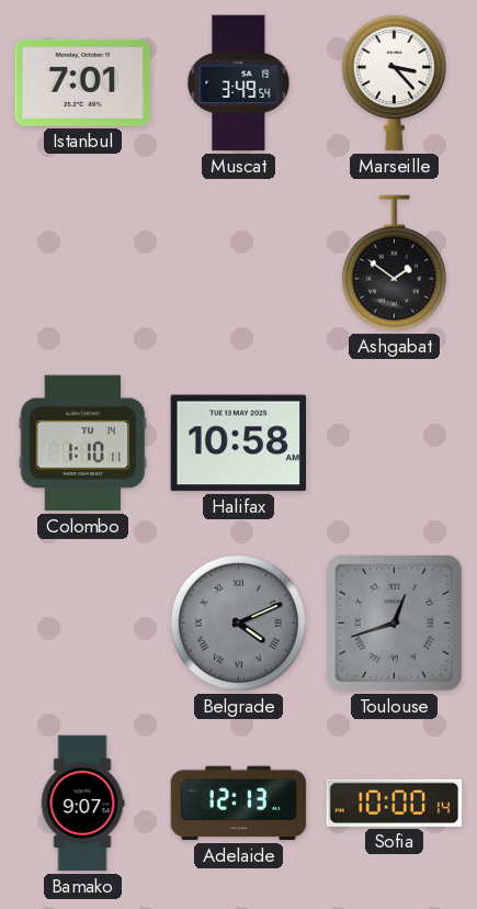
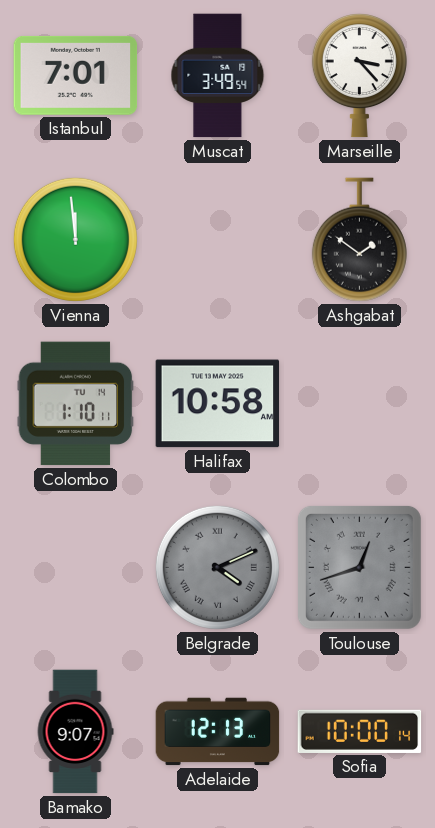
Vienna: none -> 11:59 (75, 239)
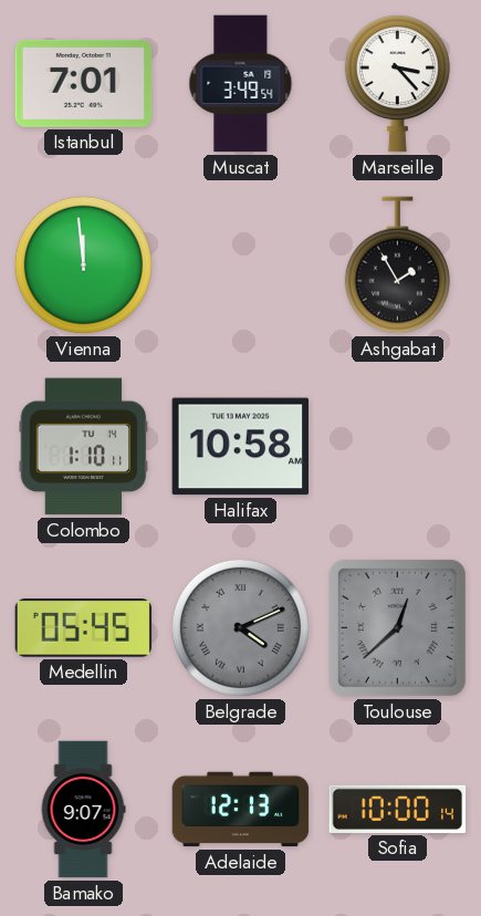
Ashgabat: 1:51 -> 1:55 (397, 266)
Medellin: none -> 05:45 (84, 628)
Toulouse: 12:42 -> 12:38 (397, 627)
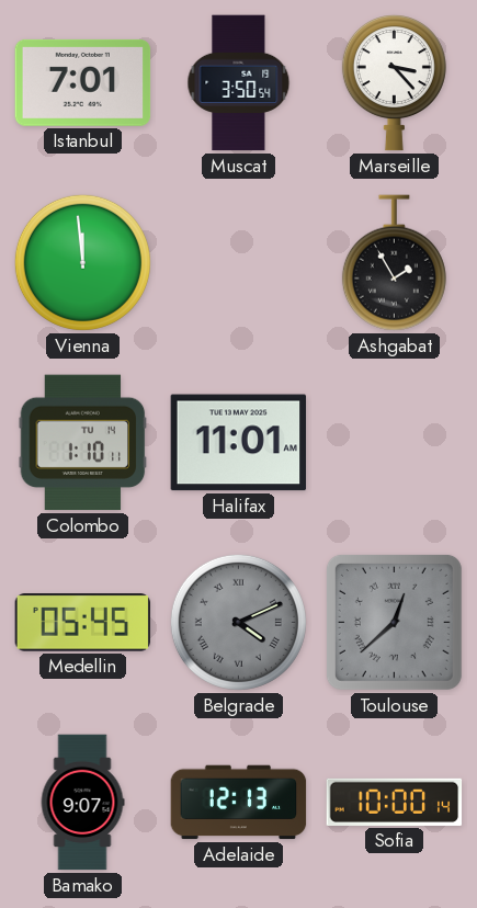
Muscat: 3:49 -> 3:50 (239, 83)
Halifax: 10:58 -> 11:01 (239, 443)
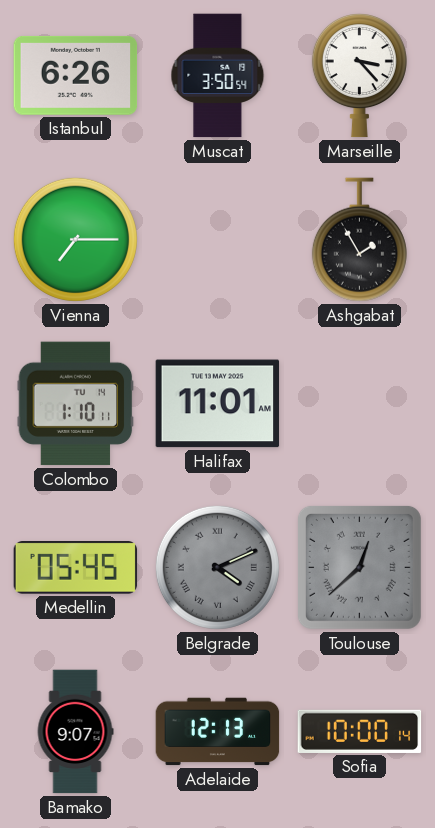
Istanbul: 7:01 -> 6:26 (76, 75)
Vienna: 11:59 -> 7:15 (75, 239)
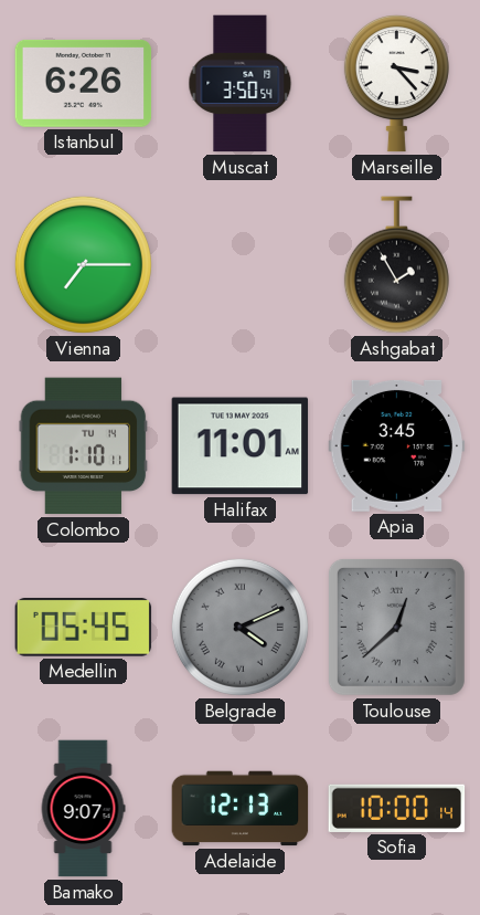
Apia: none -> 3:45 (397, 445)
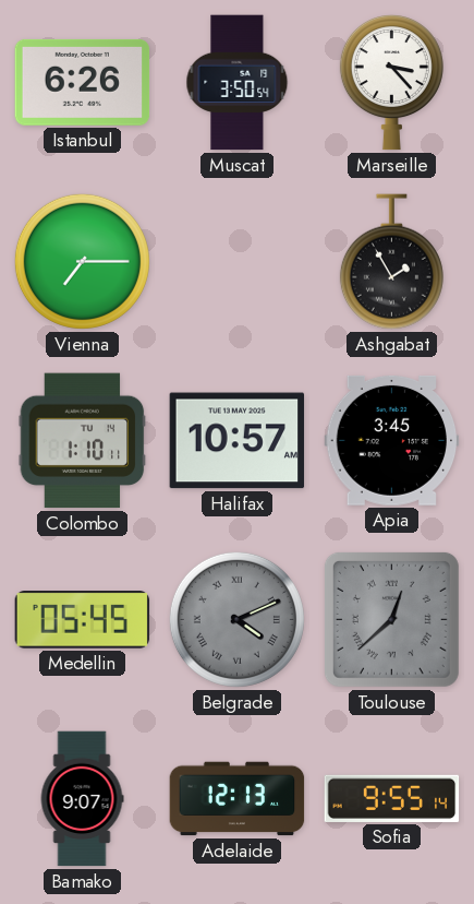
Halifax: 11:01 -> 10:57 (238, 441)
Sofia: 10:00 -> 9:55 (392, 798)
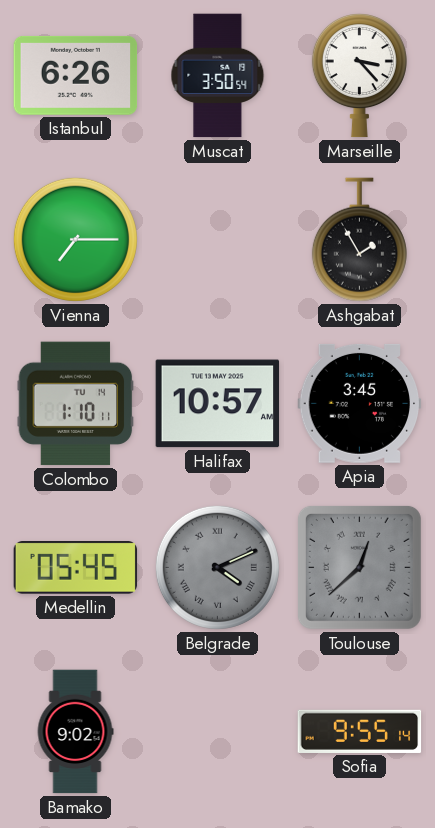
Bamako: 9:07 -> 9:02 (75, 732)
Adelaide: 12:13 -> none (238, 799)
